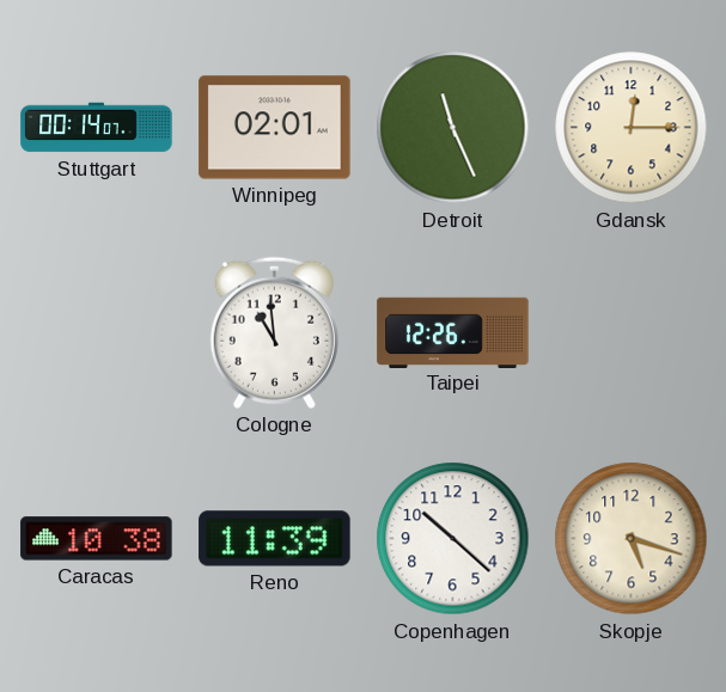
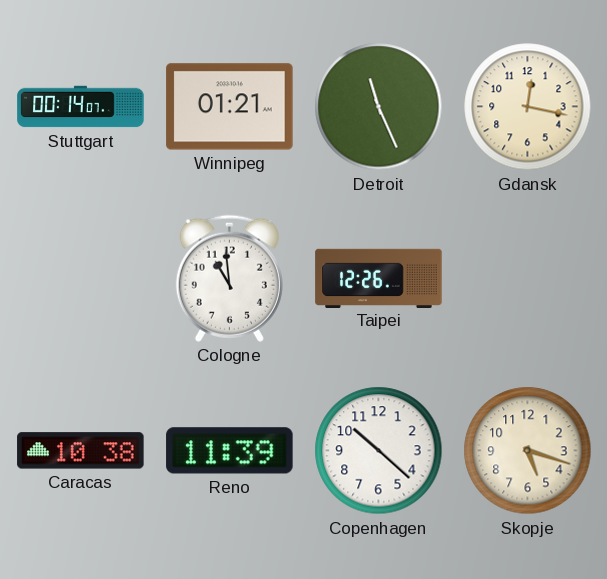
Winnipeg: 02:01 -> 01:21 (230, 107)
Gdansk: 12:15 -> 12:17 (528, 107)
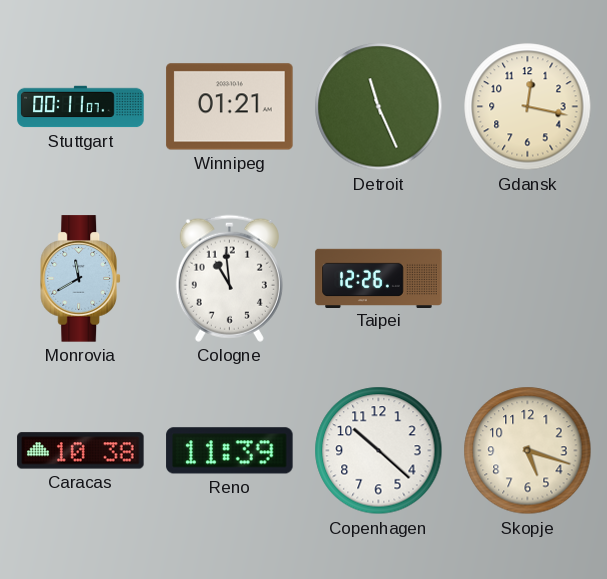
Stuttgart: 00:14 -> 00:11 (81, 107)
Monrovia: none -> 11:40 (80, 279)
